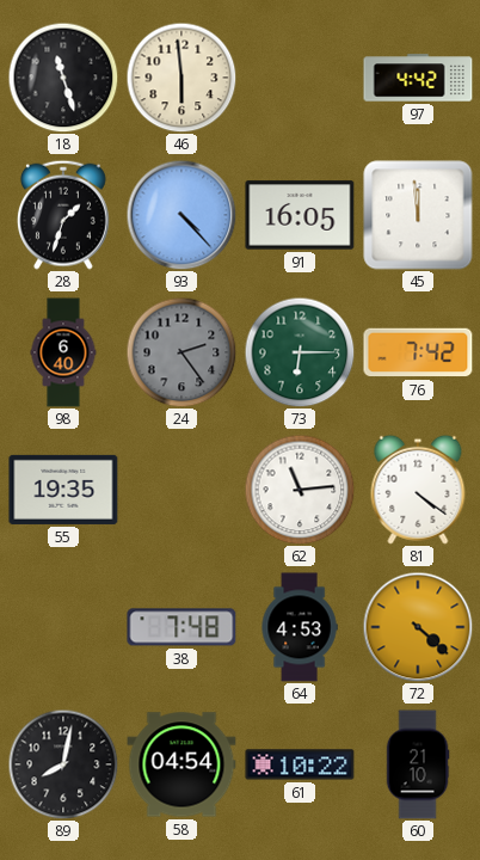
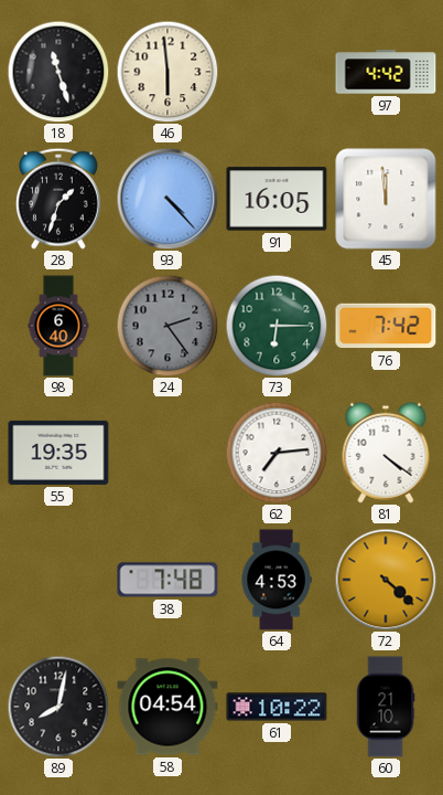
62: 11:14 -> 7:14 (277, 453)
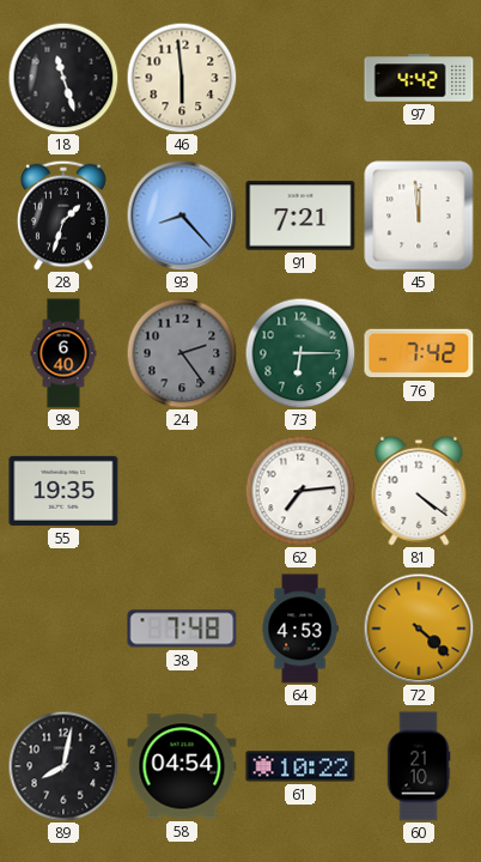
93: 4:23 -> 8:23 (182, 215)
91: 16:05 -> 7:21 (300, 215)
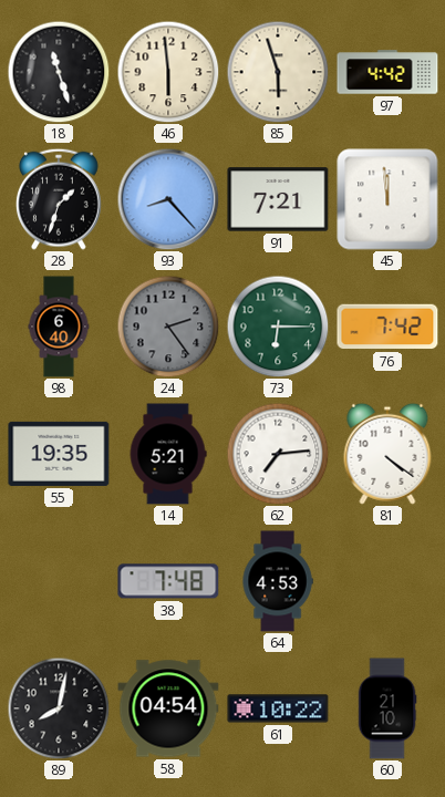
85: none -> 5:57 (278, 72)
14: none -> 5:21 (168, 454)
72: 4:22 -> none (419, 629)
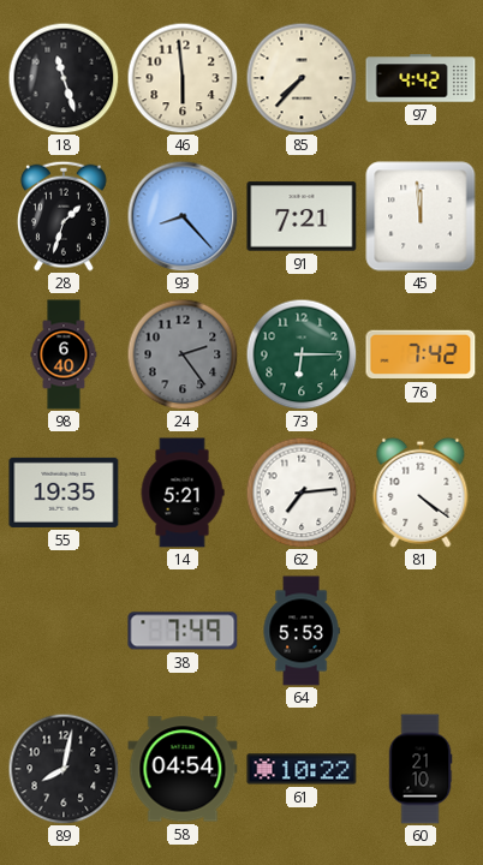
85: 5:57 -> 7:37 (302, 78)
38: 7:48 -> 7:49 (183, 631)
64: 4:53 -> 5:53 (302, 631)
